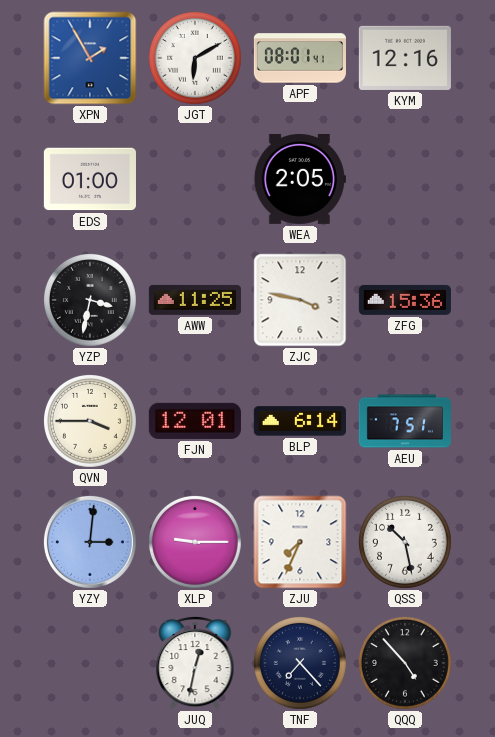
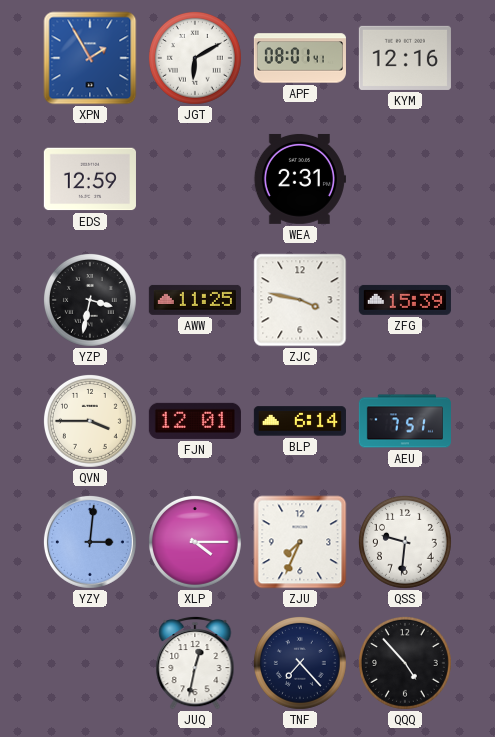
EDS: 01:00 -> 12:59 (90, 179)
WEA: 2:05 -> 2:31 (300, 179)
ZFG: 15:36 -> 15:39 (405, 300)
XLP: 9:15 -> 4:15 (195, 542)
QSS: 10:28 -> 9:31 (405, 542)
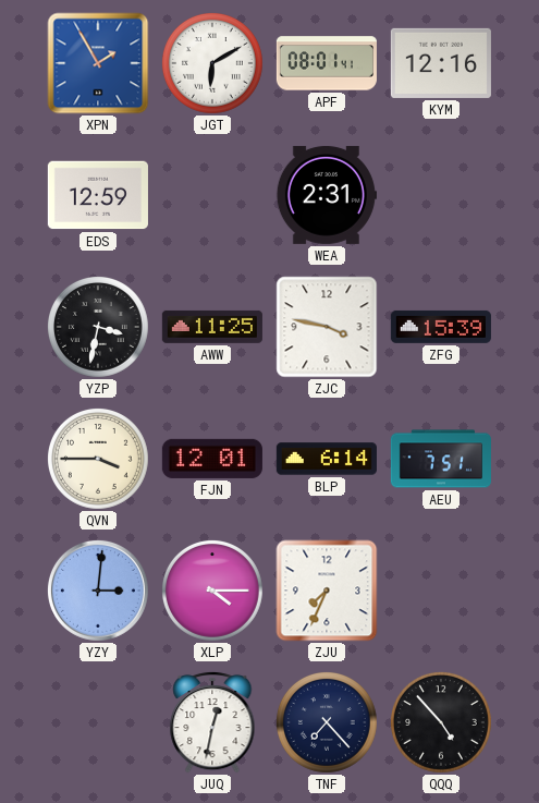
QSS: 9:31 -> none (405, 542)
